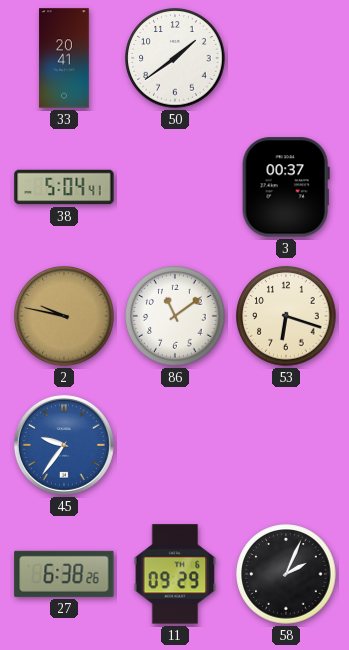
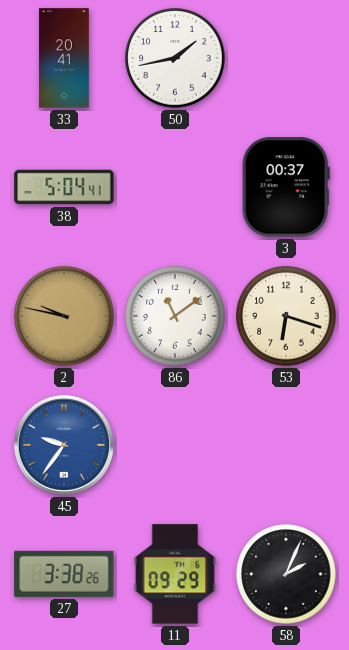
50: 1:39 -> 1:43 (175, 58)
27: 6:38 -> 3:38 (64, 574)
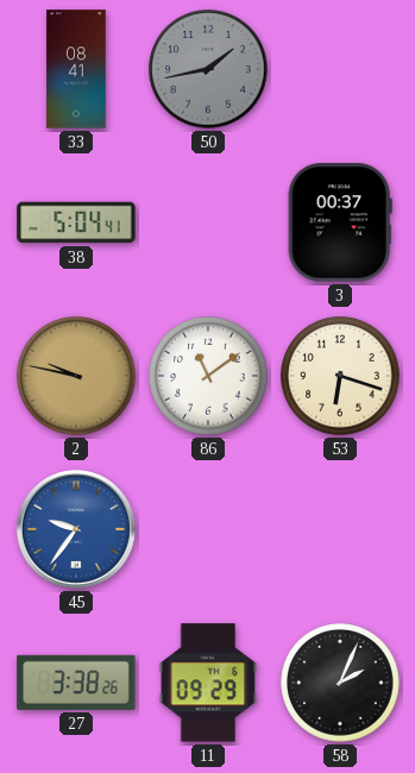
33: 20:41 -> 08:41 (76, 69)
50 dial: white -> grey (208, 69)
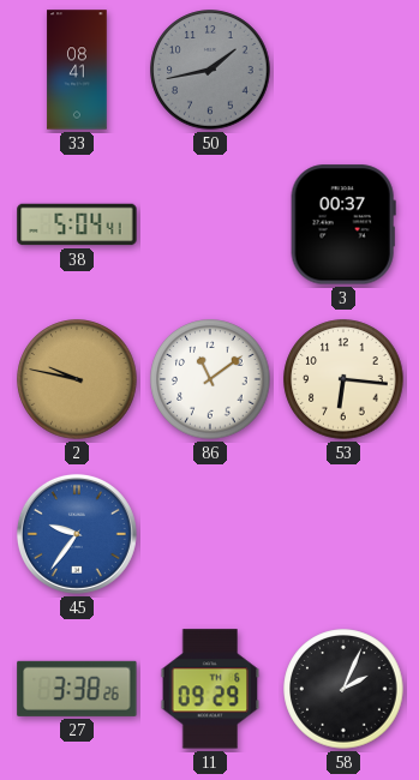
53: 6:18 -> 6:16 (343, 379)
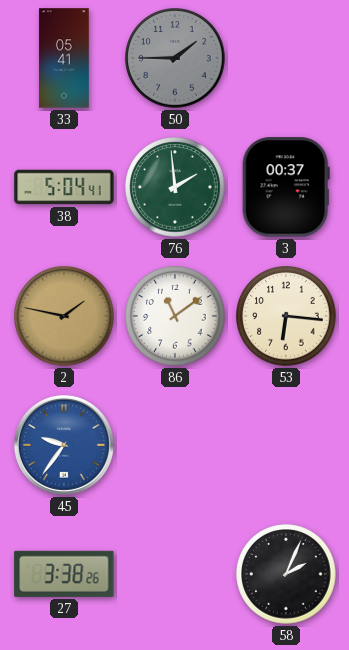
33: 08:41 -> 05:41 (64, 58)
50: 1:43 -> 1:45 (175, 58)
76: none -> 1:59 (175, 187)
2: 9:47 -> 1:47 (64, 316)
11: 09:29 -> none (210, 689)
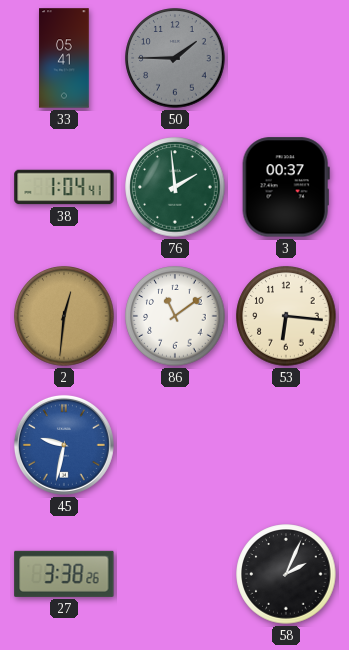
38: 5:04 -> 1:04 (64, 187)
2: 1:47 -> 12:31 (64, 316)
45: 9:36 -> 9:32 (64, 445)
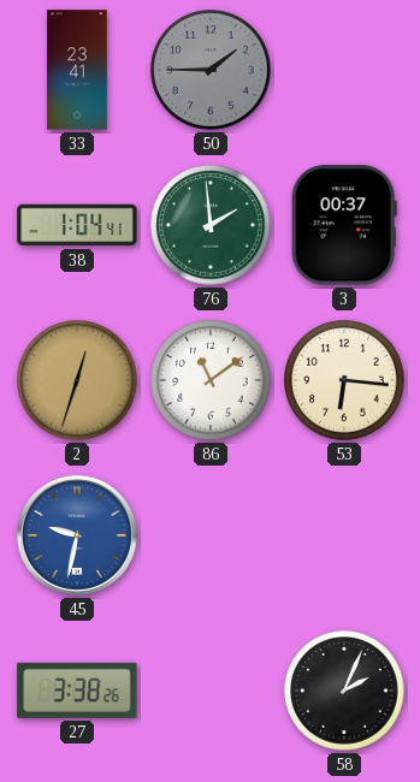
33: 05:41 -> 23:41 (77, 70)
2: 12:31 -> 12:33 (77, 380)
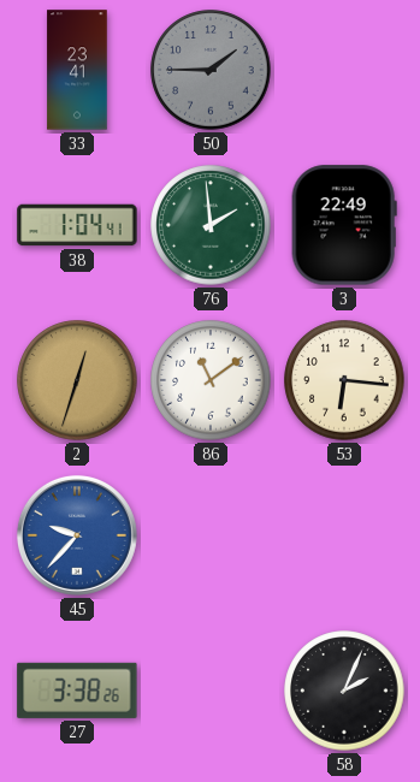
3: 00:37 -> 22:49 (344, 225)
45: 9:32 -> 9:37 (77, 535)
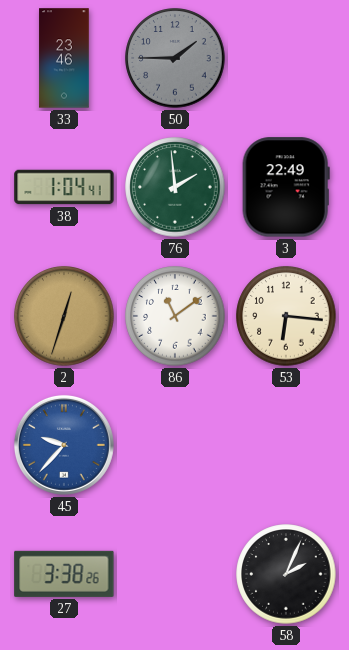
33: 23:41 -> 23:46 (64, 58)
